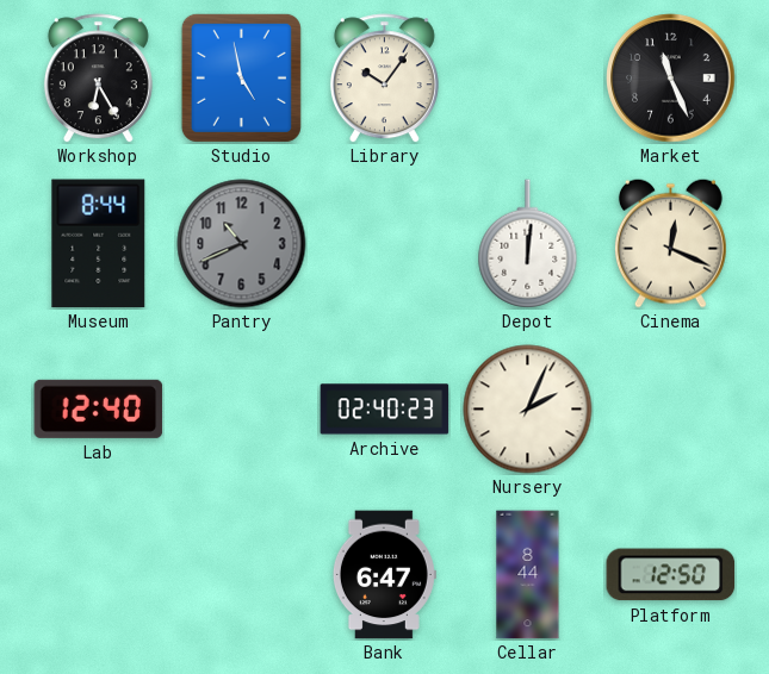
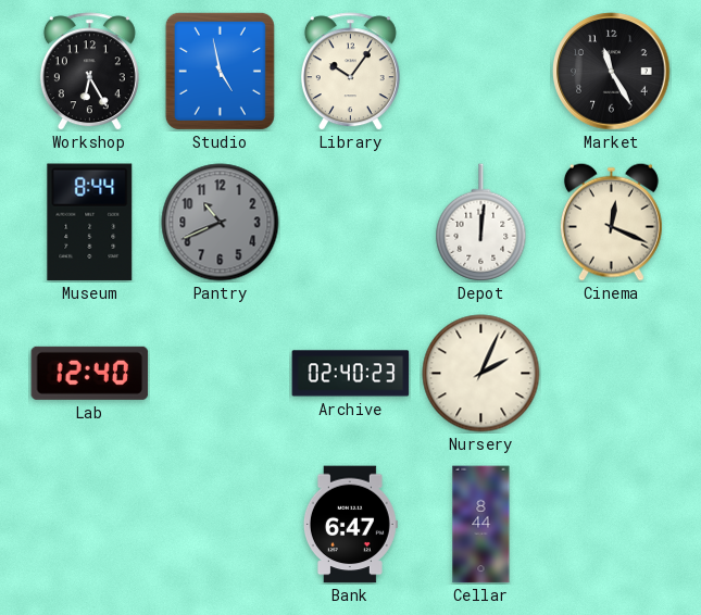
Market: 11:26 -> 11:25 (612, 72)
Platform: 12:50 -> none (671, 575)
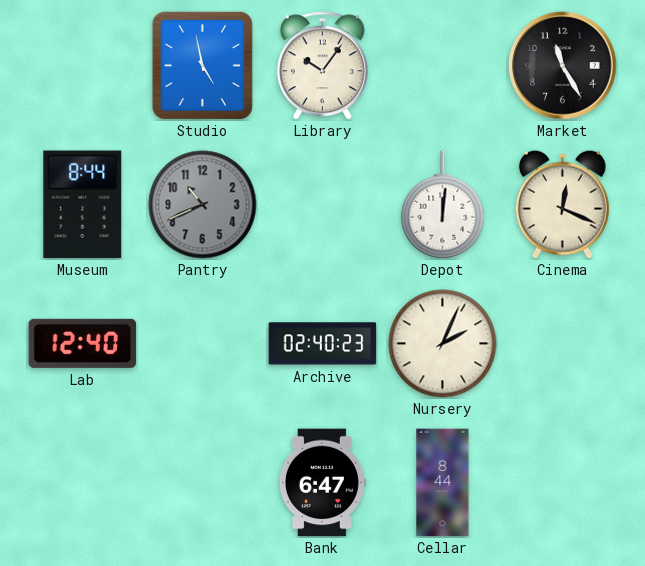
Workshop: 6:25 -> none (89, 72)
